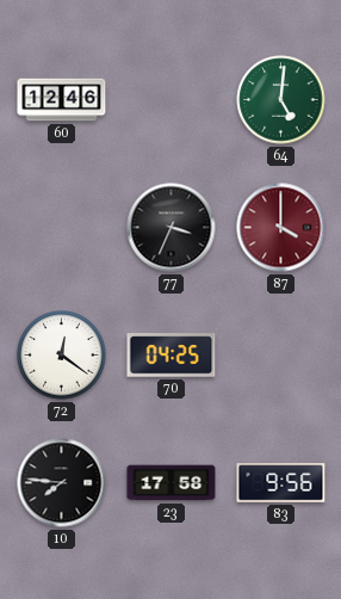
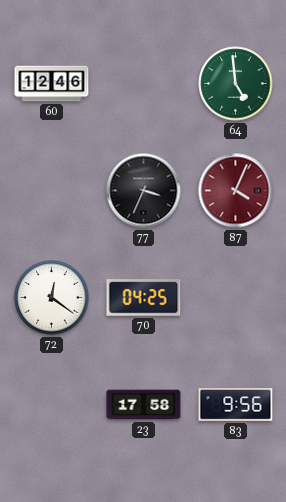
64: 5:01 -> 4:59 (236, 84)
87: 4:00 -> 4:04 (236, 191)
10: 7:46 -> none (62, 483)
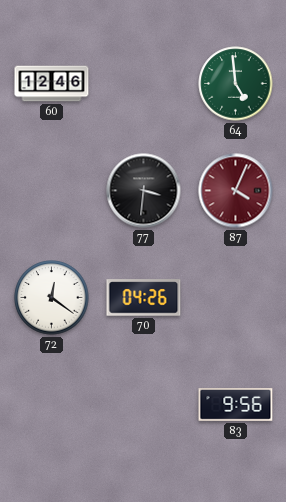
77: 3:34 -> 3:31 (144, 191)
70: 04:25 -> 04:26 (144, 298)
23: 17:58 -> none (144, 405)
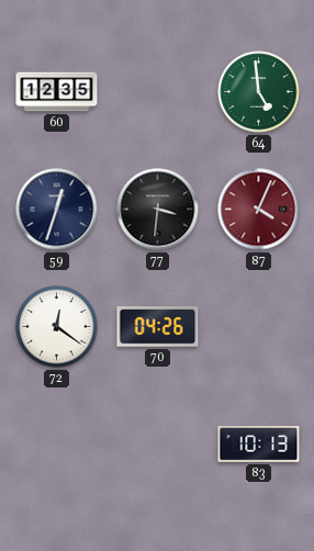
60: 12:46 -> 12:35 (57, 92)
59: none -> 12:33 (57, 210)
83: 9:56 -> 10:13 (259, 445)
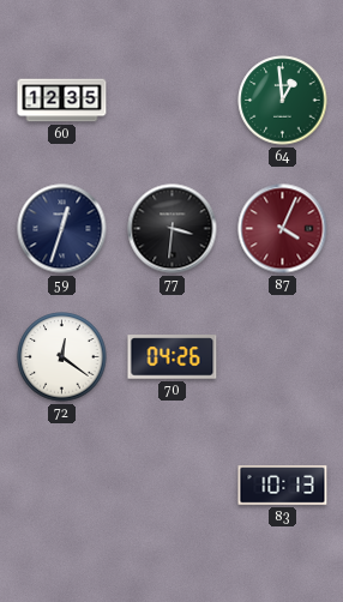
64: 4:59 -> 12:59 (283, 101)
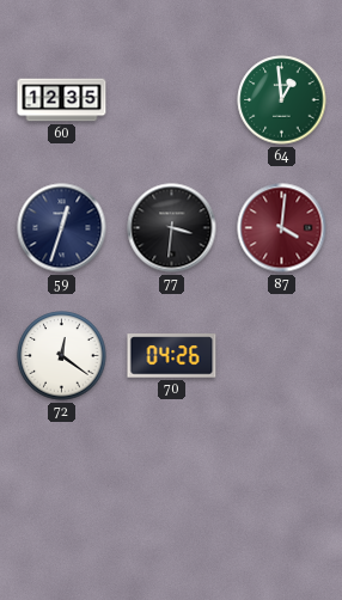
87: 4:04 -> 4:01 (282, 228)
83: 10:13 -> none (283, 486)
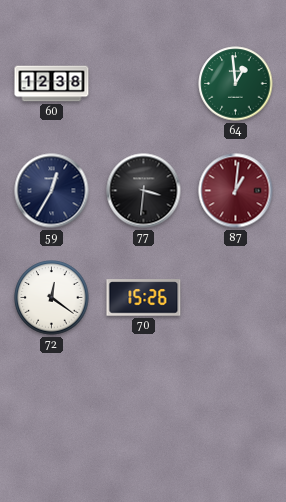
60: 12:35 -> 12:38 (52, 84)
59: 12:33 -> 12:35 (52, 191)
87: 4:01 -> 1:01 (236, 191)
70: 04:26 -> 15:26 (144, 298)
